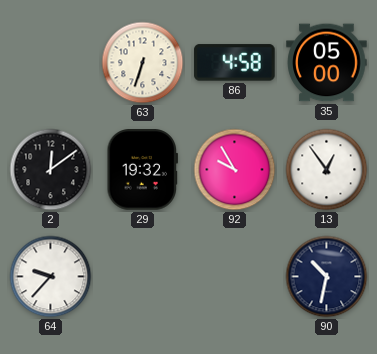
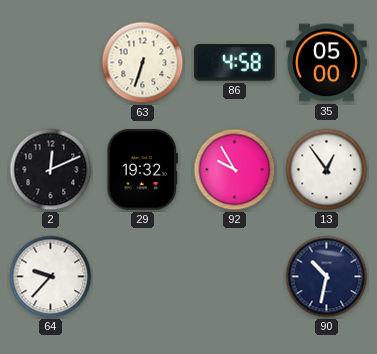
2: 12:09 -> 12:11 (51, 170)
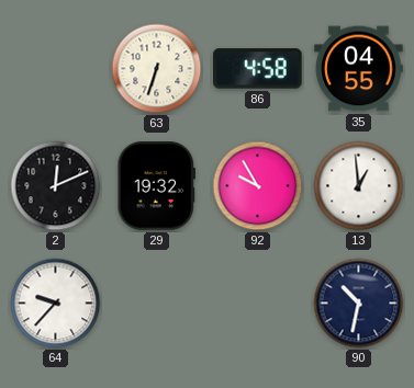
35: 05:00 -> 04:55 (359, 69)
13: 12:54 -> 12:59 (359, 186)
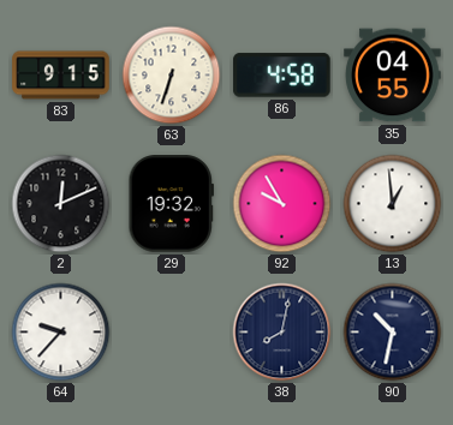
83: none -> 9:15 (61, 76)
38: none -> 8:02 (282, 333)
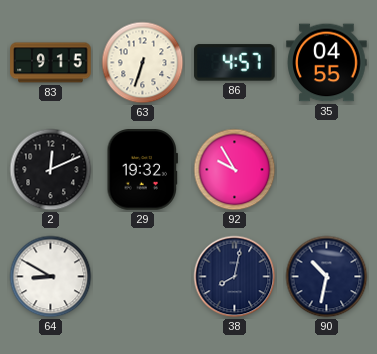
86: 4:58 -> 4:57 (235, 63)
13: 12:59 -> none (393, 204)
64: 9:37 -> 8:50 (51, 277)
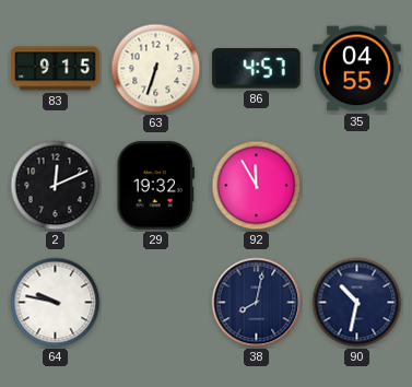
92: 9:55 -> 11:55 (257, 186)
64: 8:50 -> 9:47 (56, 303)
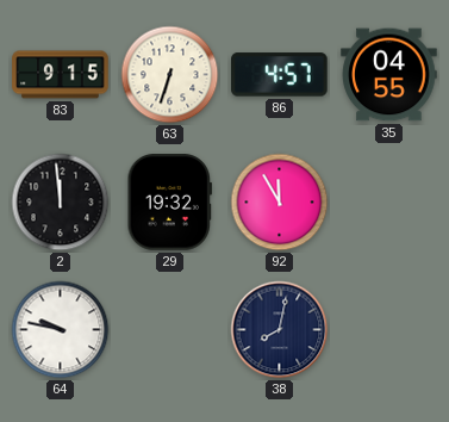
2: 12:11 -> 11:59 (61, 203)
90: 10:32 -> none (357, 303)
